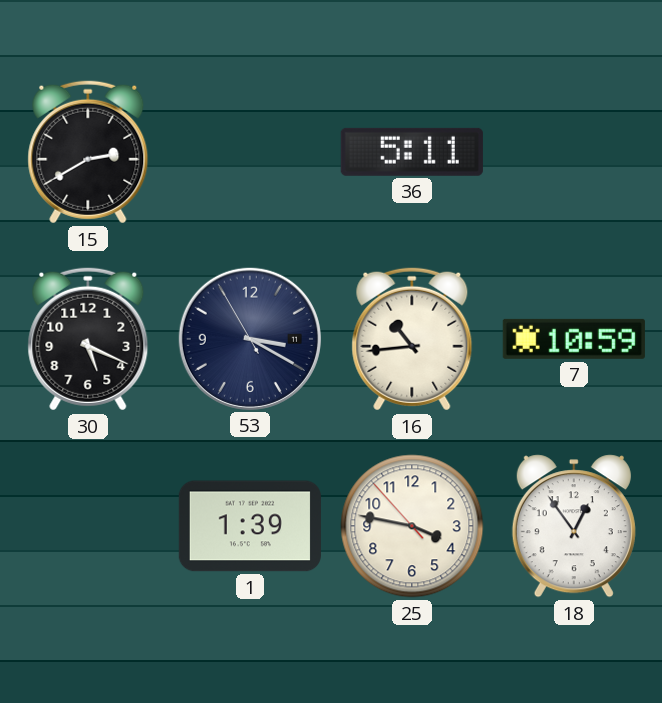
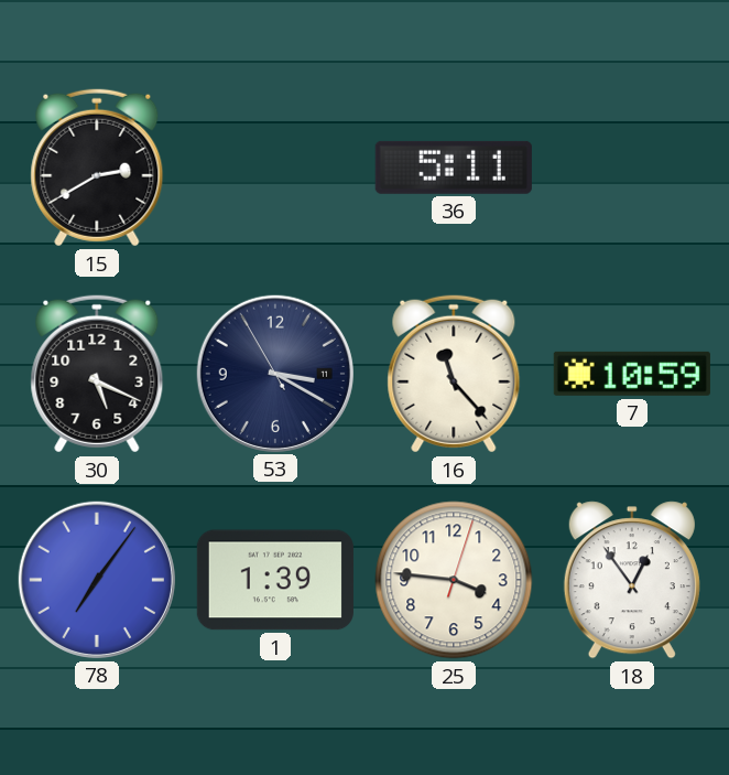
16: 10:44 -> 11:23 (454, 374)
78: none -> 7:06 (97, 580)
25: 3:46:53 -> 3:46:03 (454, 580)
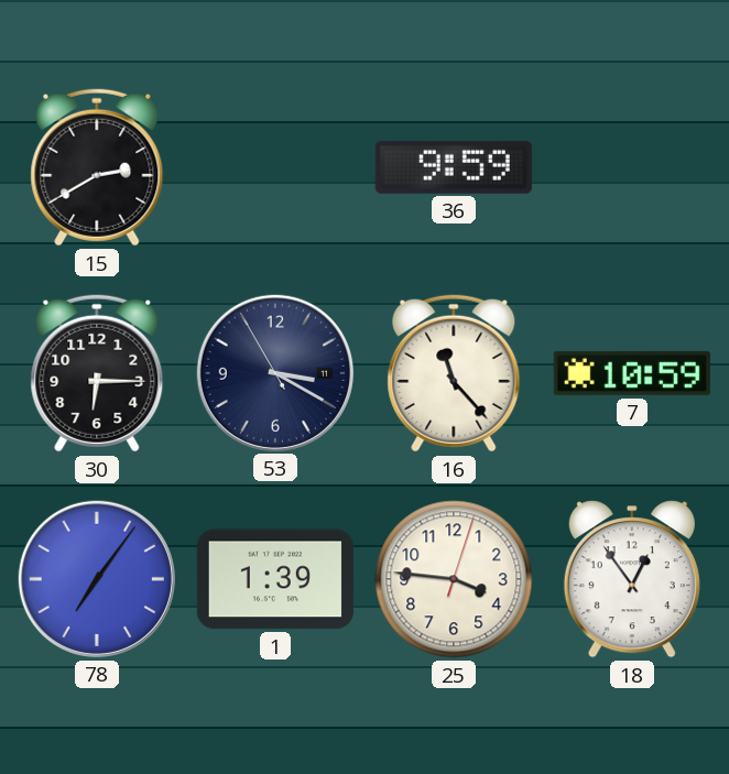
36: 5:11 -> 9:59 (454, 167)
30: 5:19 -> 6:15 (97, 373)
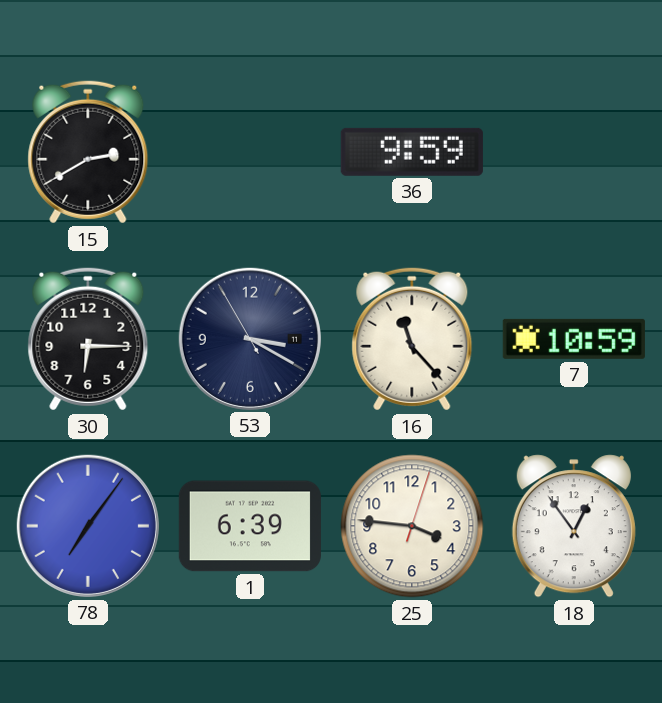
1: 1:39 -> 6:39 (250, 526)
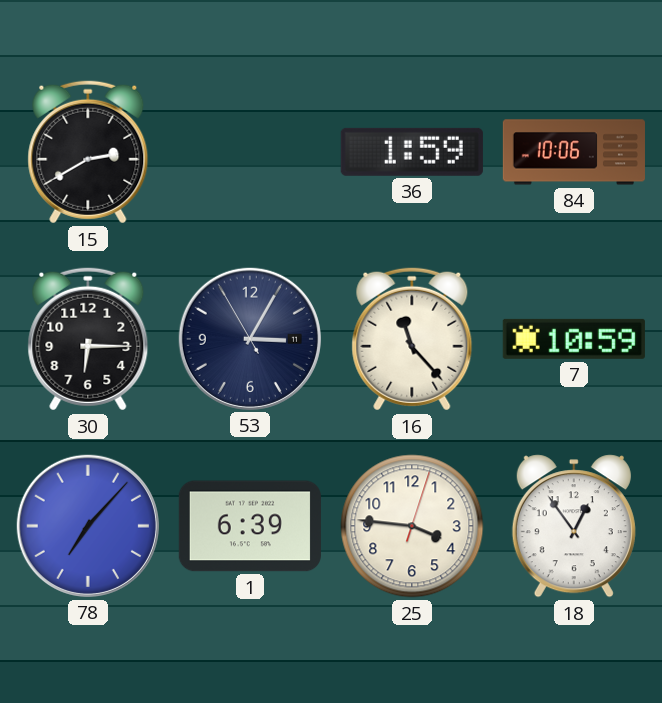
36: 9:59 -> 1:59 (412, 152)
84: none -> 10:06 (574, 152)
53: 3:19 -> 3:04 (250, 339)
78: 7:06 -> 7:07 (88, 526)
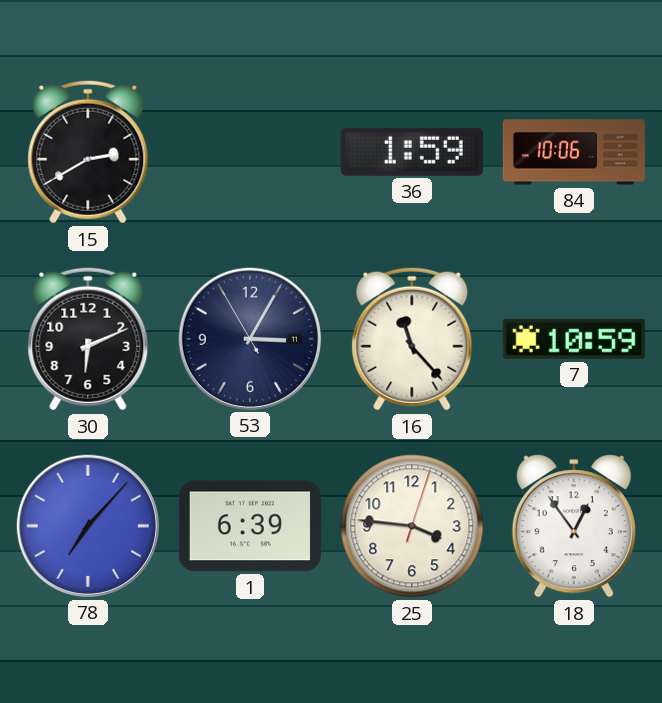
30: 6:15 -> 6:11 (88, 339)
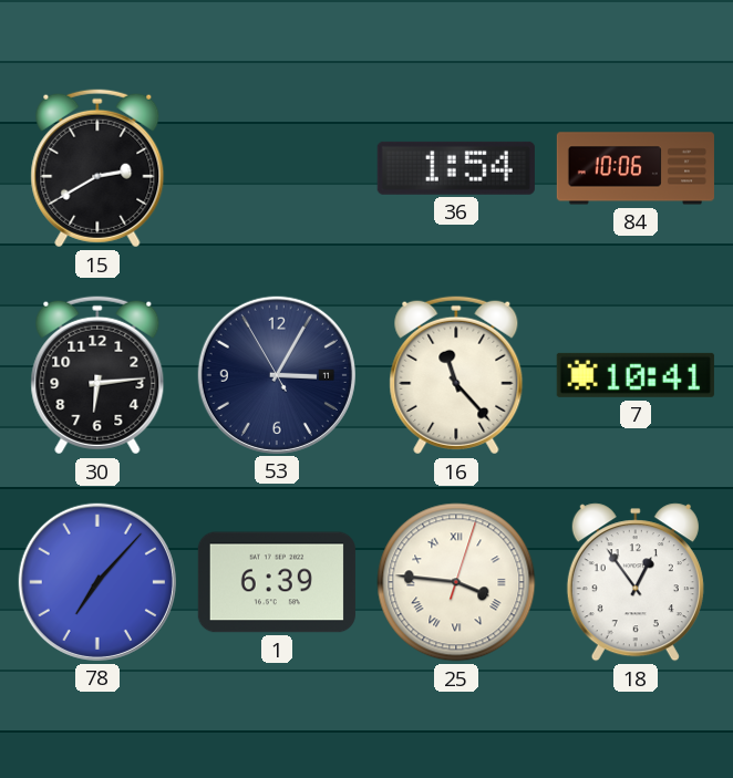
36: 1:59 -> 1:54 (456, 168)
30: 6:11 -> 6:14 (97, 375)
7: 10:59 -> 10:41 (636, 375)
25 numerals: Arabic -> Roman (456, 582)
